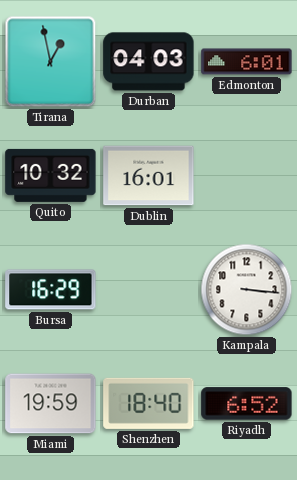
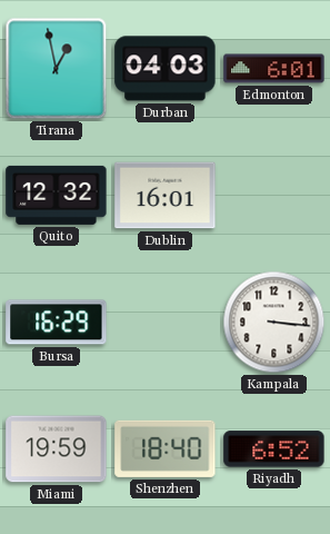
Quito: 10:32 -> 12:32 (57, 195)
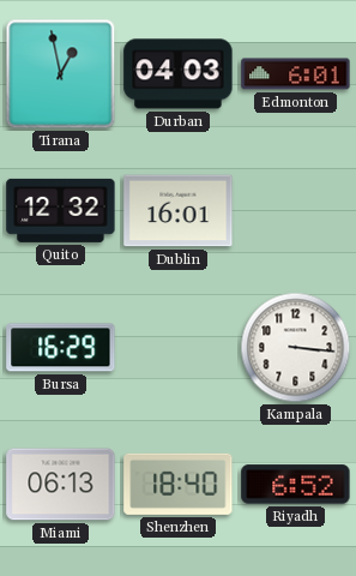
Miami: 19:59 -> 06:13 (61, 485)
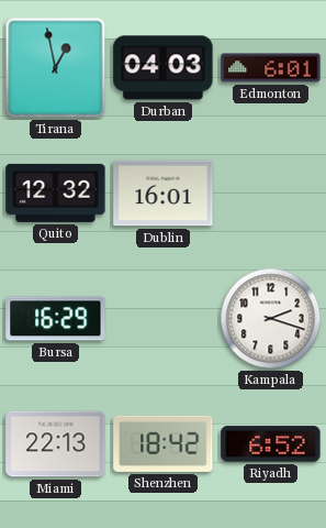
Kampala: 3:16 -> 2:18 (271, 319)
Miami: 06:13 -> 22:13 (56, 444)
Shenzhen: 18:40 -> 18:42 (164, 443)
